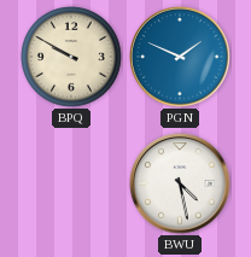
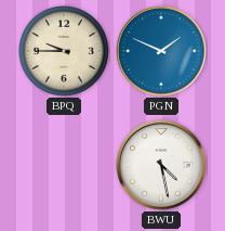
BPQ: 9:50 -> 9:45 (65, 52)
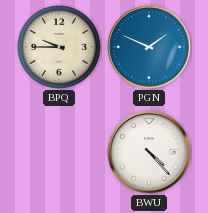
BWU: 4:28 -> 4:23 (149, 152)
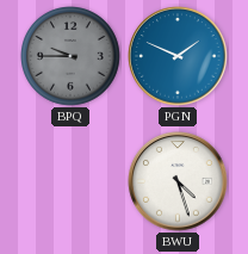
BPQ dial: cream -> grey (72, 57)
BWU: 4:23 -> 4:27 (178, 181)
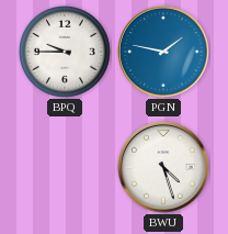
BPQ dial: grey -> white (66, 53)
PGN: 1:49 -> 1:47 (163, 52)
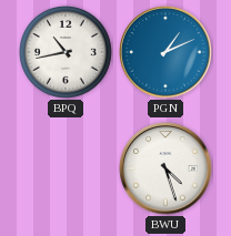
BPQ: 9:45 -> 10:43 (67, 53)
PGN: 1:47 -> 1:11 (165, 52)
